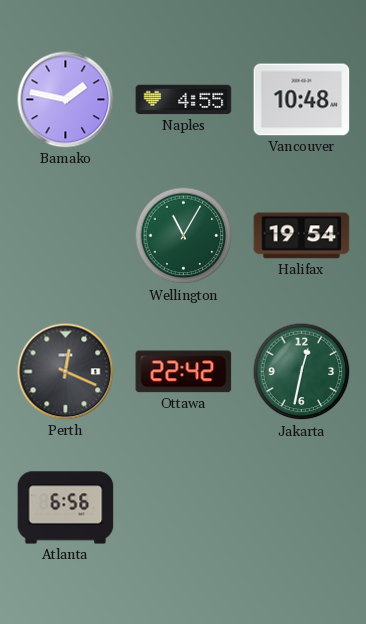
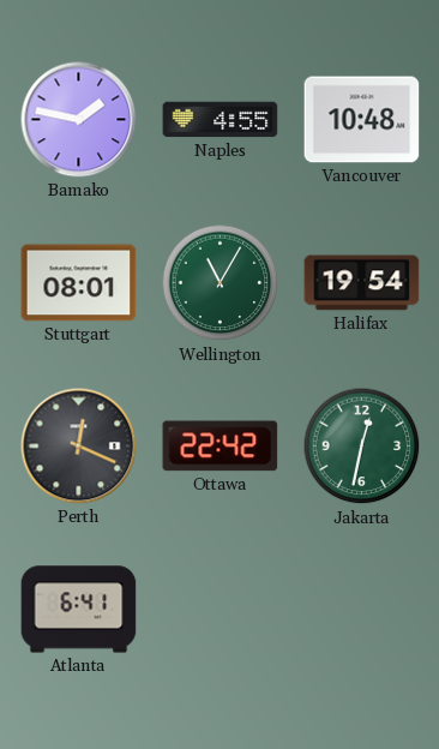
Stuttgart: none -> 08:01 (79, 283)
Atlanta: 6:56 -> 6:41 (79, 610)
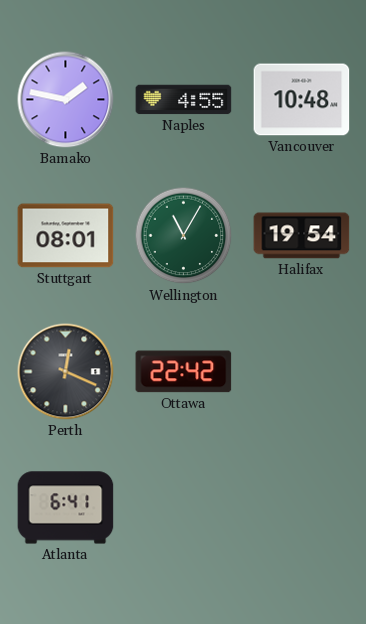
Jakarta: 12:32 -> none (362, 447)
